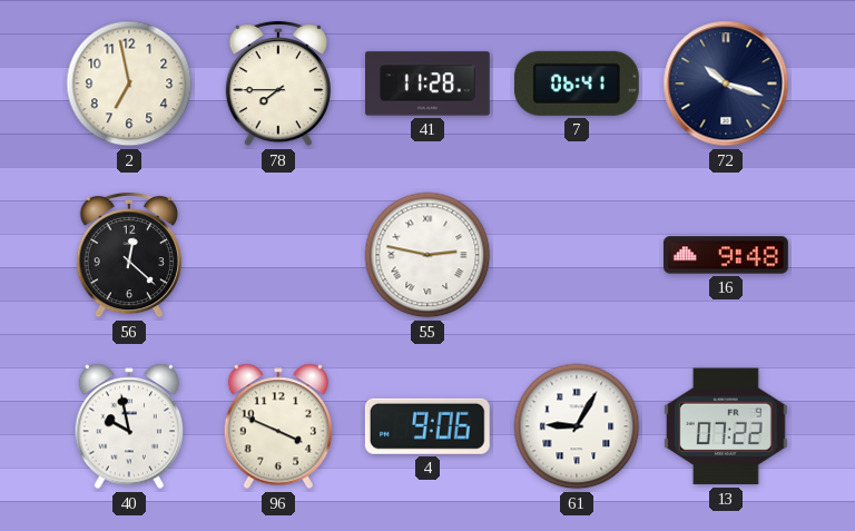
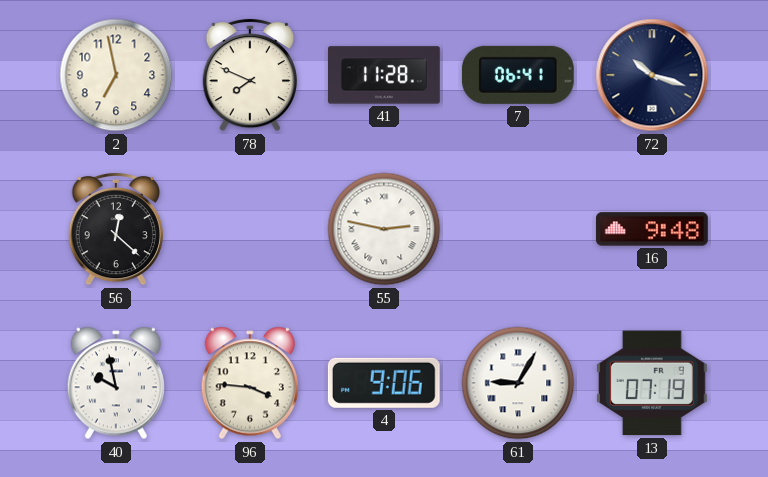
78: 7:45 -> 7:49 (250, 75)
96: 3:49 -> 3:46 (250, 383)
13: 07:22 -> 07:19 (652, 383)
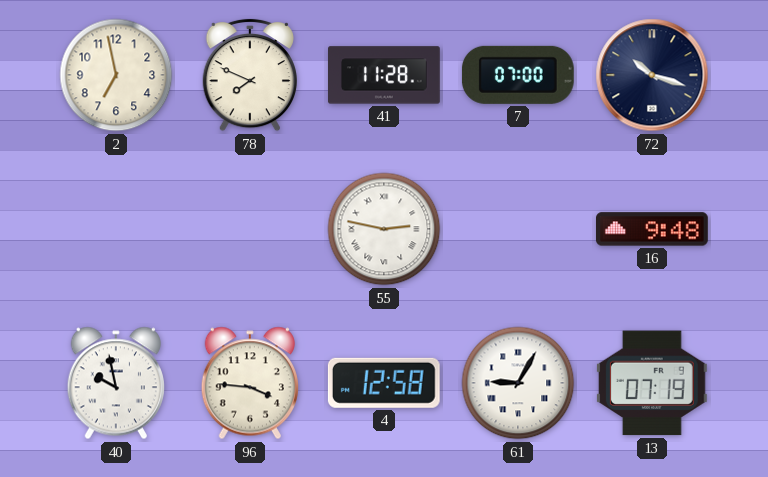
7: 06:41 -> 07:00 (518, 75)
56: 12:22 -> none (116, 229)
4: 9:06 -> 12:58 (384, 383)
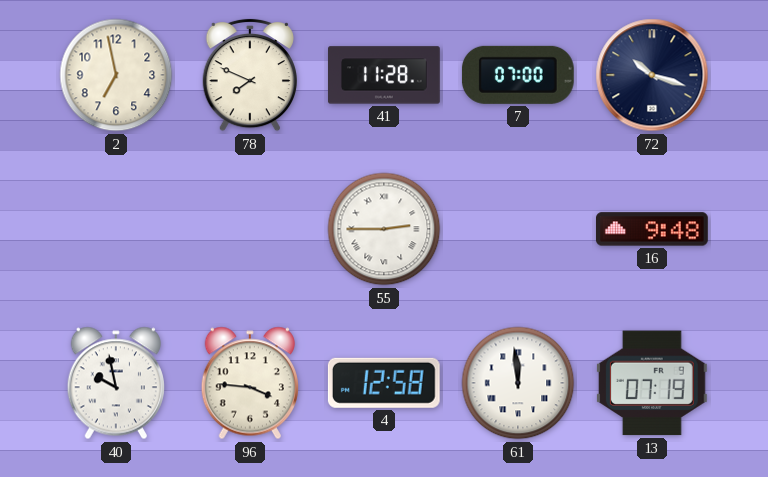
55: 2:47 -> 2:45 (384, 229)
61: 9:05 -> 11:59 (518, 383)
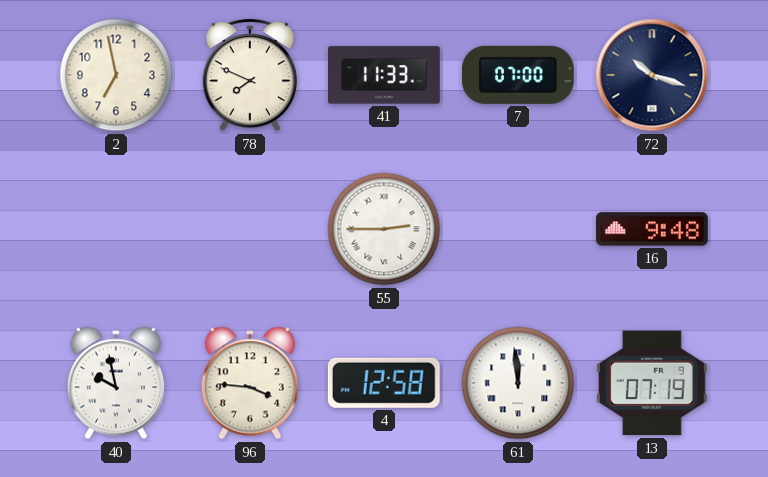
41: 11:28 -> 11:33 (385, 75)
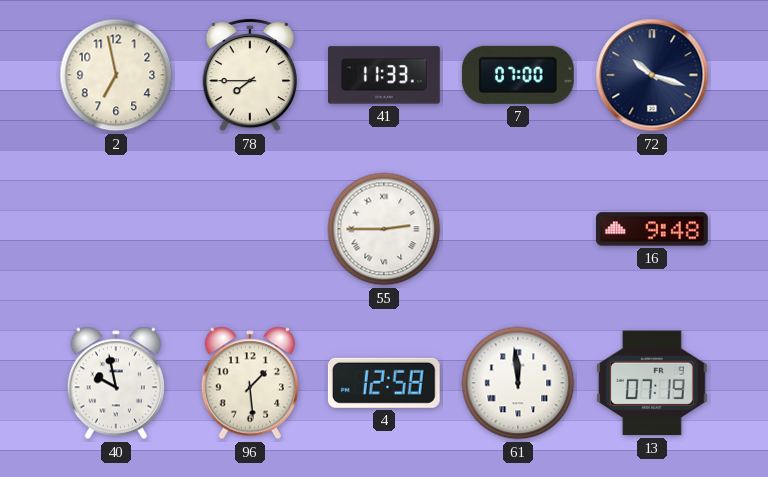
78: 7:49 -> 7:45 (250, 75)
96: 3:46 -> 1:29 (250, 383)
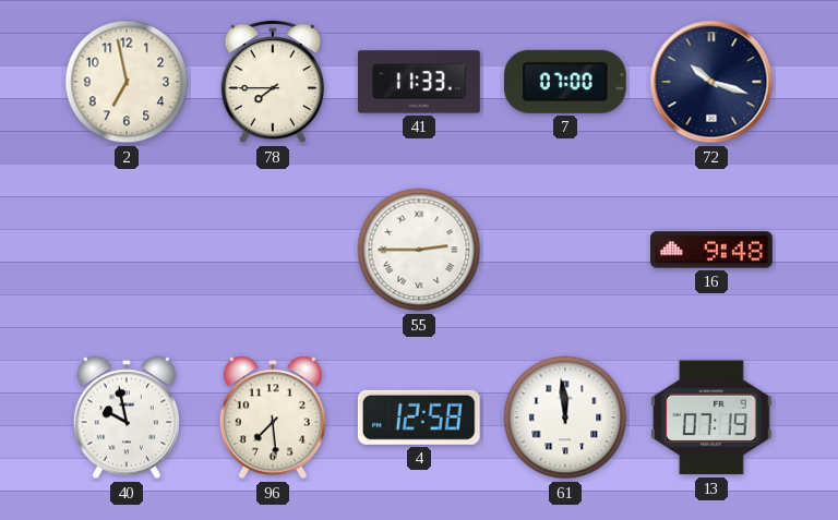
96: 1:29 -> 7:29 (273, 418)
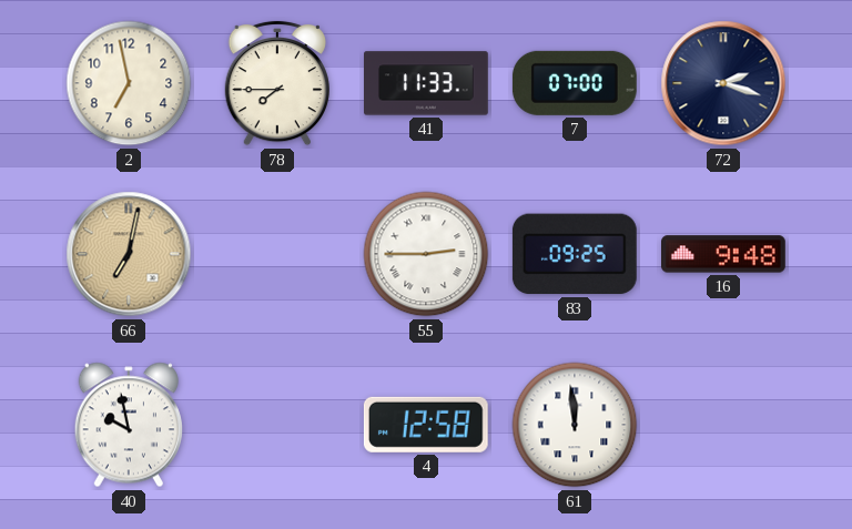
72: 10:18 -> 2:18 (723, 83)
66: none -> 7:02 (129, 254)
83: none -> 09:25 (575, 254)
96: 7:29 -> none (273, 418)
13: 07:19 -> none (711, 418)
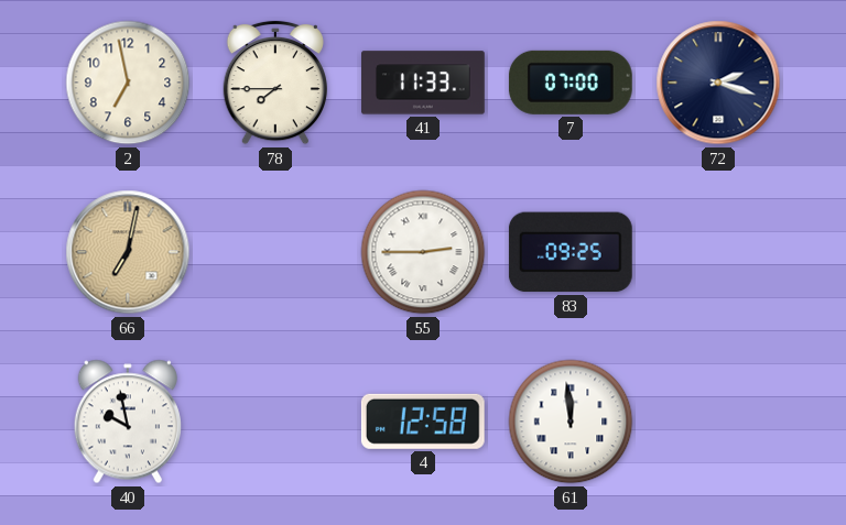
16: 9:48 -> none (724, 254)
